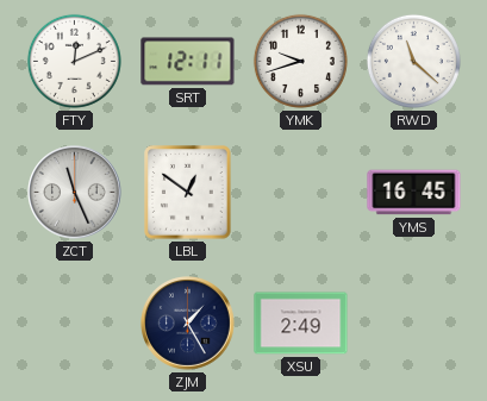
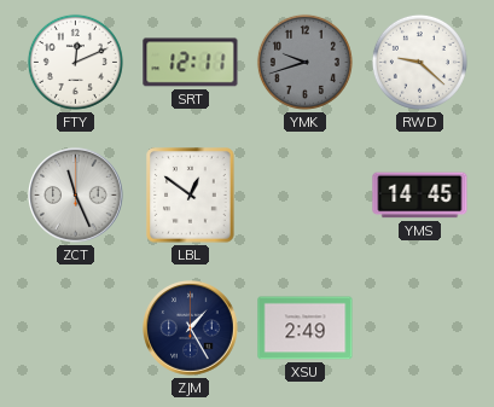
YMK dial: white -> grey (304, 62)
RWD: 11:22 -> 9:22 (419, 62)
YMS: 16:45 -> 14:45 (420, 196)
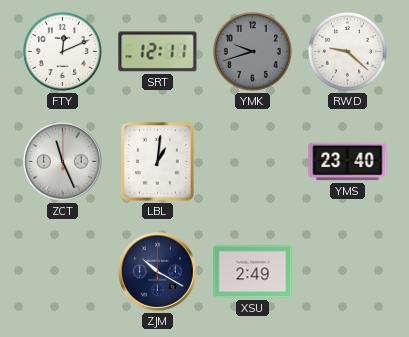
LBL: 12:51 -> 1:01 (158, 162)
YMS: 14:45 -> 23:40 (348, 162)
ZJM: 1:25 -> 10:20 (158, 272)
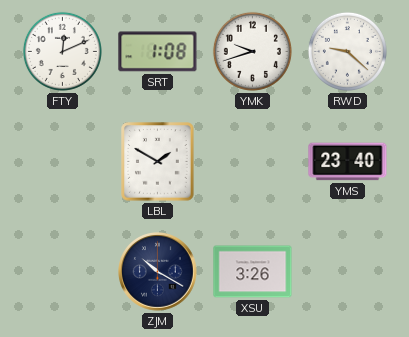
SRT: 12:11 -> 1:08 (158, 52)
YMK dial: grey -> white (252, 51)
ZCT: 11:26 -> none (63, 162)
LBL: 1:01 -> 1:50 (158, 162)
XSU: 2:49 -> 3:26 (253, 272)
